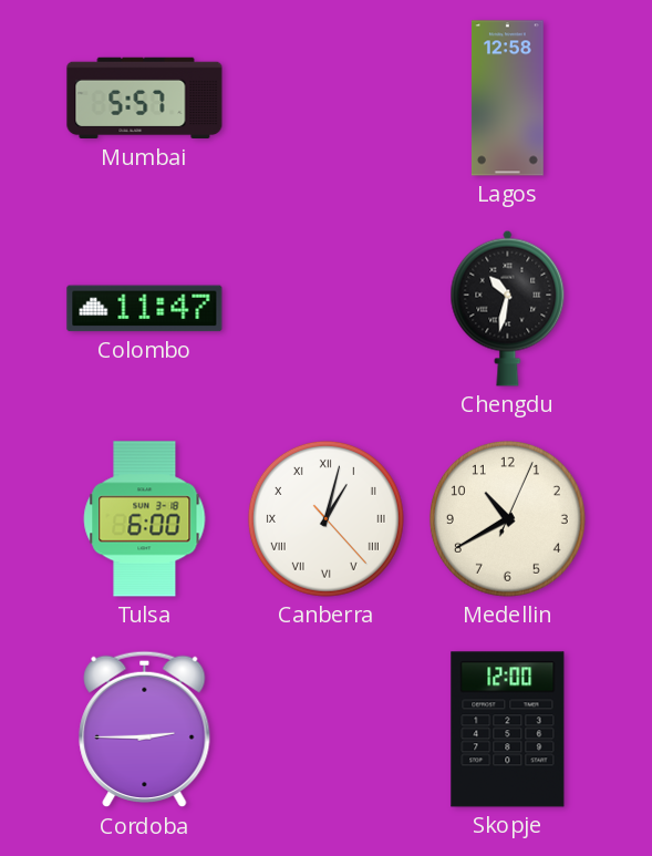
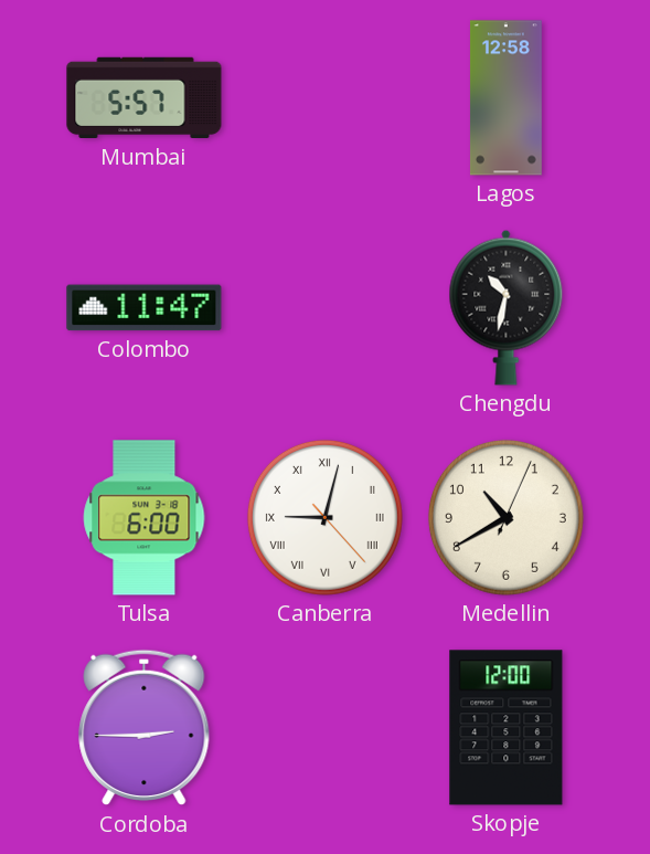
Canberra: 1:02 -> 9:02 (324, 517)
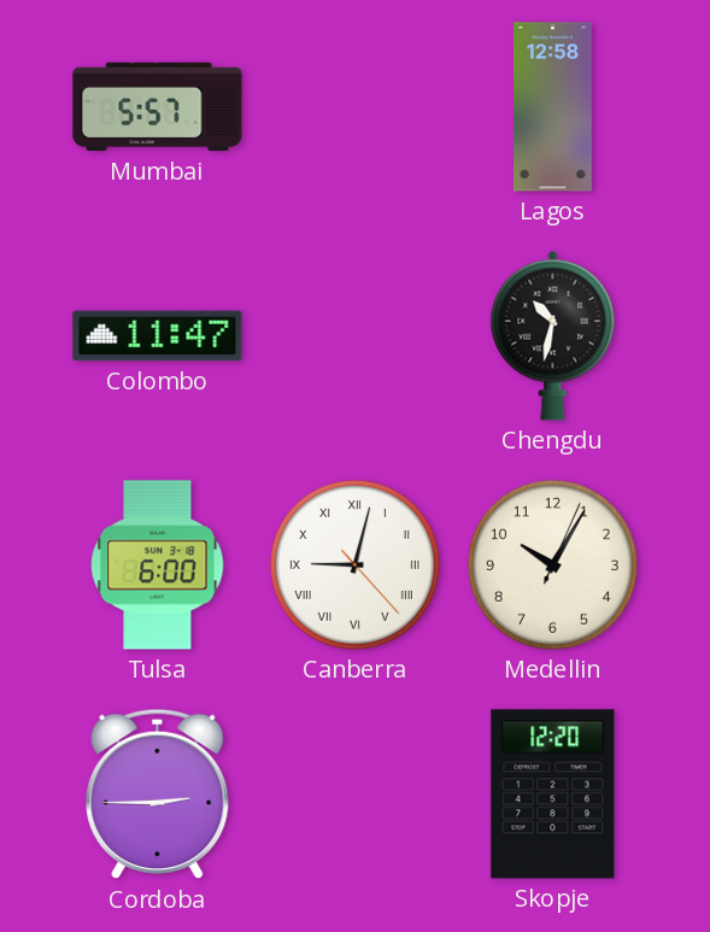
Medellin: 10:40 -> 10:05 (552, 564)
Skopje: 12:00 -> 12:20 (553, 795)
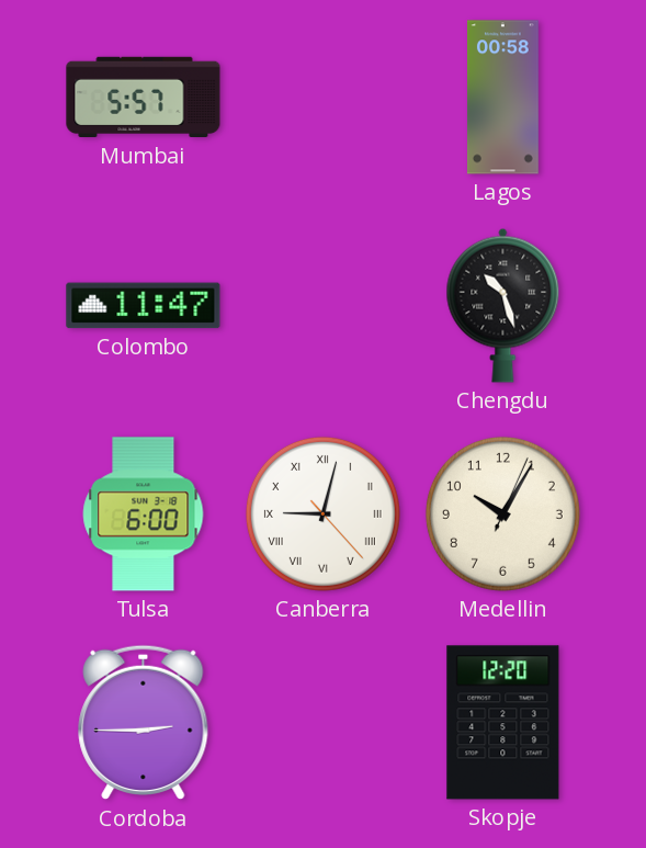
Lagos: 12:58 -> 00:58 (502, 98)
Chengdu: 10:32 -> 10:27 (503, 305)
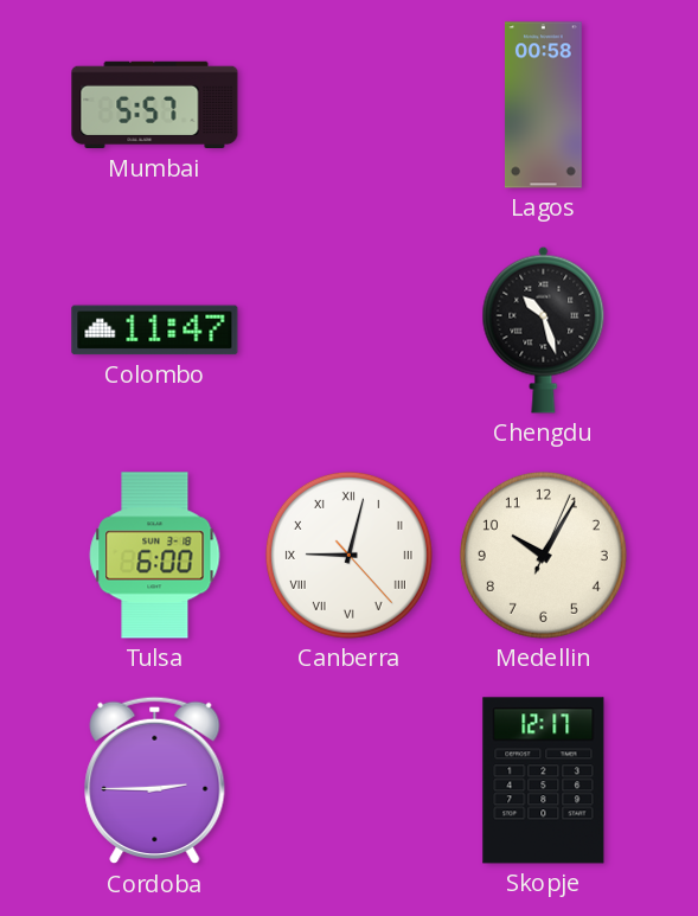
Skopje: 12:20 -> 12:17 (544, 781)
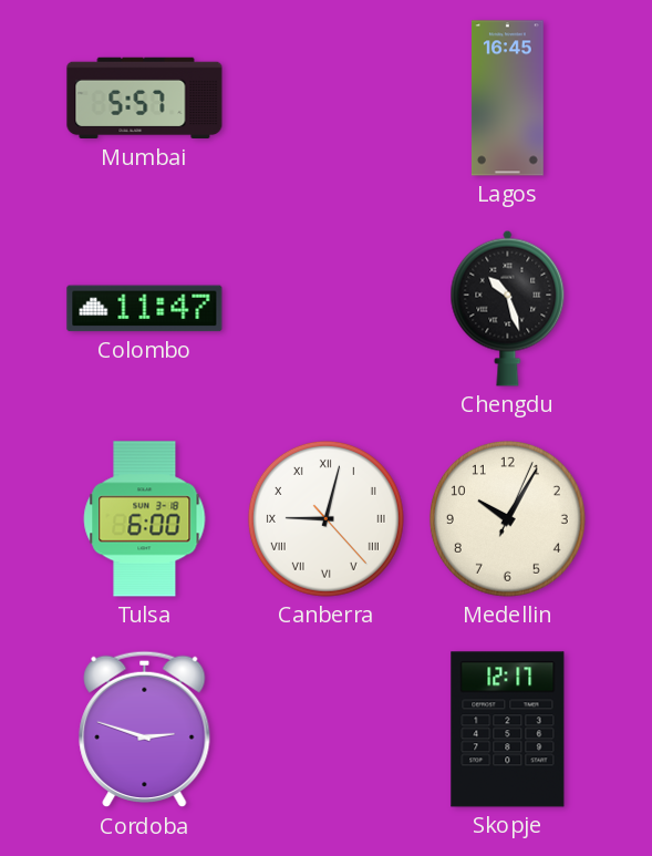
Lagos: 00:58 -> 16:45 (507, 99)
Cordoba: 2:45 -> 2:48 (145, 730)
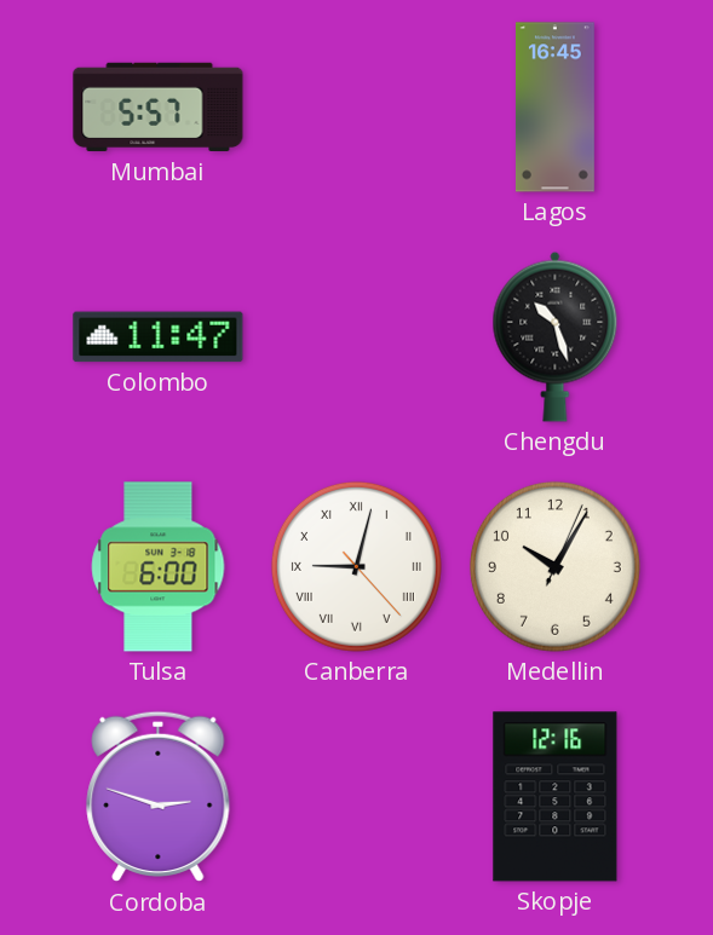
Skopje: 12:17 -> 12:16 (556, 797)
